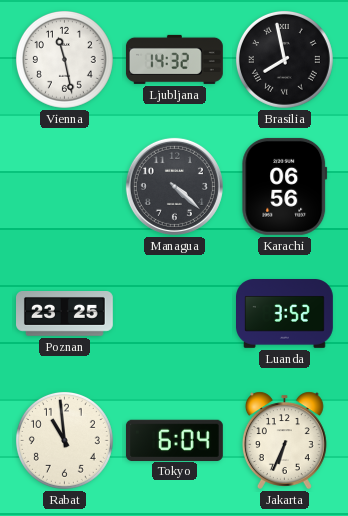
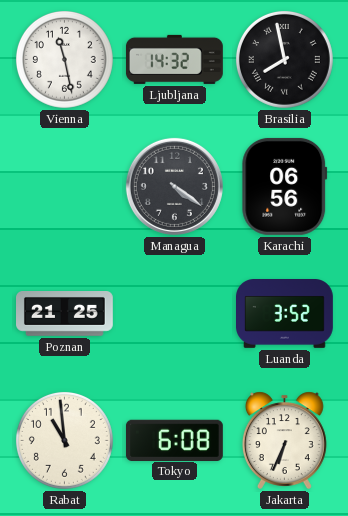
Managua: 4:22 -> 4:21 (174, 186)
Poznan: 23:25 -> 21:25 (65, 314)
Tokyo: 6:04 -> 6:08 (174, 440)
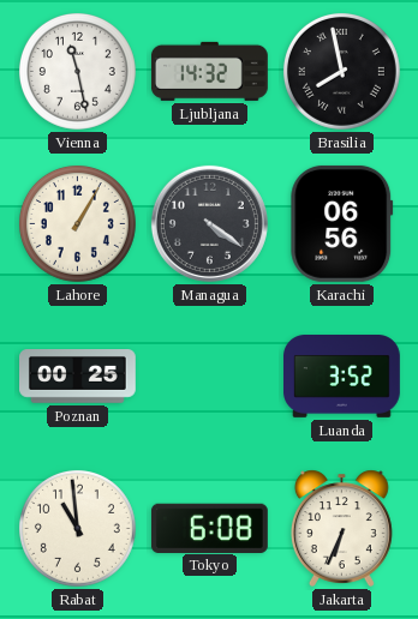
Lahore: none -> 1:05 (77, 223)
Poznan: 21:25 -> 00:25 (78, 377)
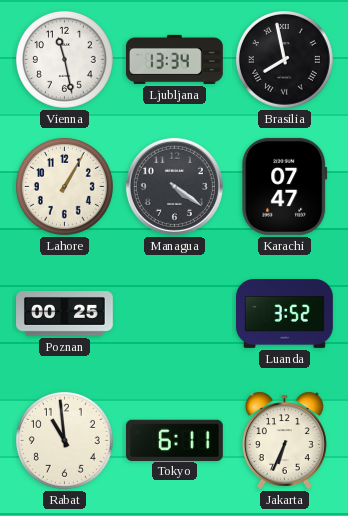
Ljubljana: 14:32 -> 13:34 (174, 59)
Karachi: 06:56 -> 07:47 (285, 186)
Tokyo: 6:08 -> 6:11 (174, 440)
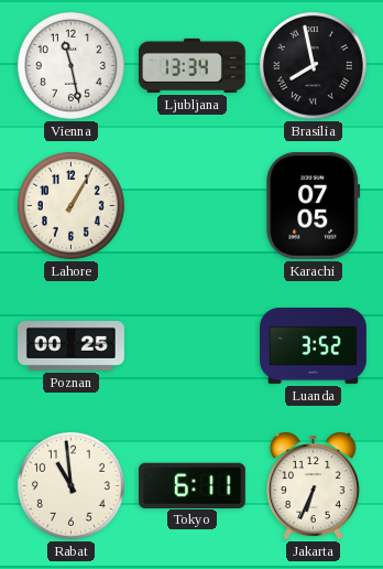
Managua: 4:21 -> none (174, 186)
Karachi: 07:47 -> 07:05 (314, 205)
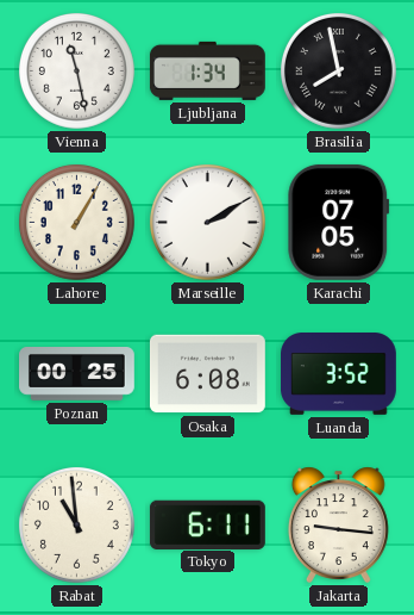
Ljubljana: 13:34 -> 1:34 (207, 70)
Marseille: none -> 2:10 (207, 222)
Osaka: none -> 6:08 (207, 374)
Jakarta: 6:34 -> 9:16 (338, 524)
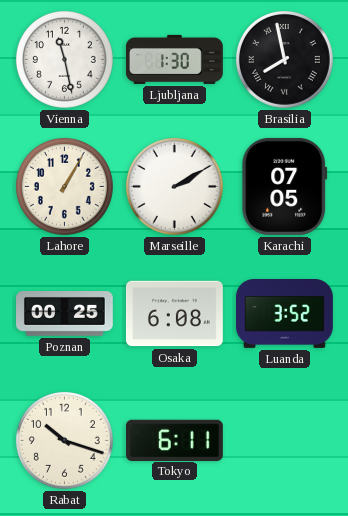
Ljubljana: 1:34 -> 1:30 (174, 59)
Rabat: 10:59 -> 10:18 (64, 440)
Jakarta: 9:16 -> none (338, 524)
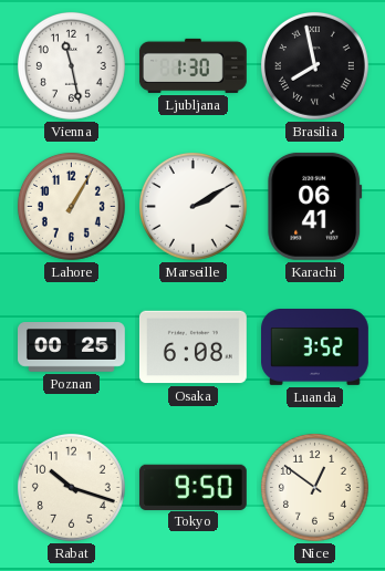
Karachi: 07:05 -> 06:41 (315, 206)
Tokyo: 6:11 -> 9:50 (192, 487)
Nice: none -> 12:51 (314, 487)
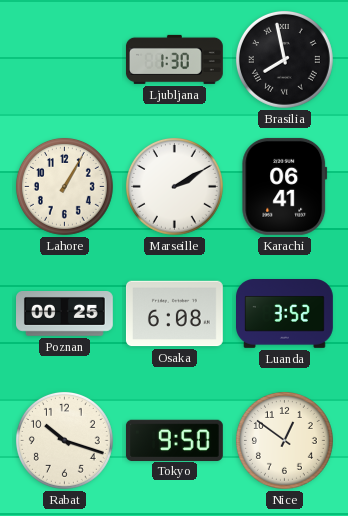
Vienna: 11:28 -> none (71, 65)
